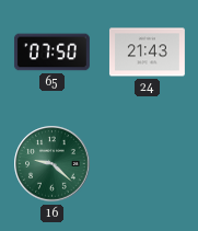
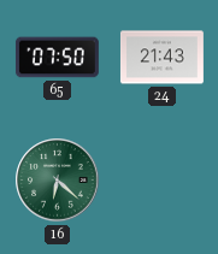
16: 9:22 -> 6:22 (58, 181)
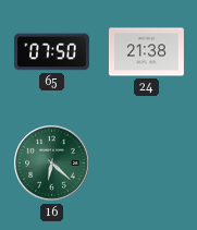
24: 21:43 -> 21:38 (146, 52)
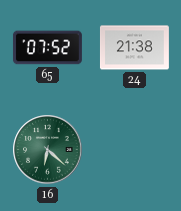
65: 07:50 -> 07:52 (47, 48)
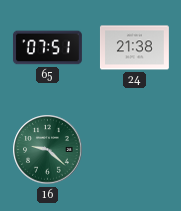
65: 07:52 -> 07:51 (47, 48)
16: 6:22 -> 9:22 (48, 150)
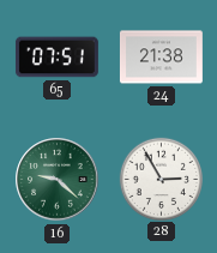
28: none -> 2:55 (161, 179)
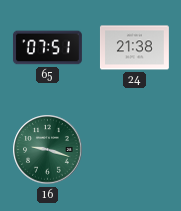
16: 9:22 -> 9:18 (48, 150)
28: 2:55 -> none (161, 179)
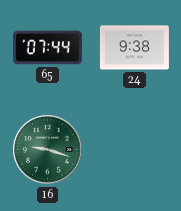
65: 07:51 -> 07:44 (47, 48)
24: 21:38 -> 9:38 (134, 48)
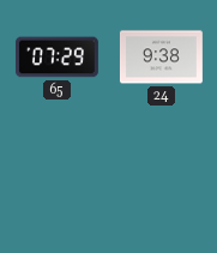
65: 07:44 -> 07:29 (56, 58)
16: 9:18 -> none (48, 150)
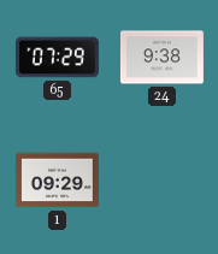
1: none -> 09:29 (58, 181)
